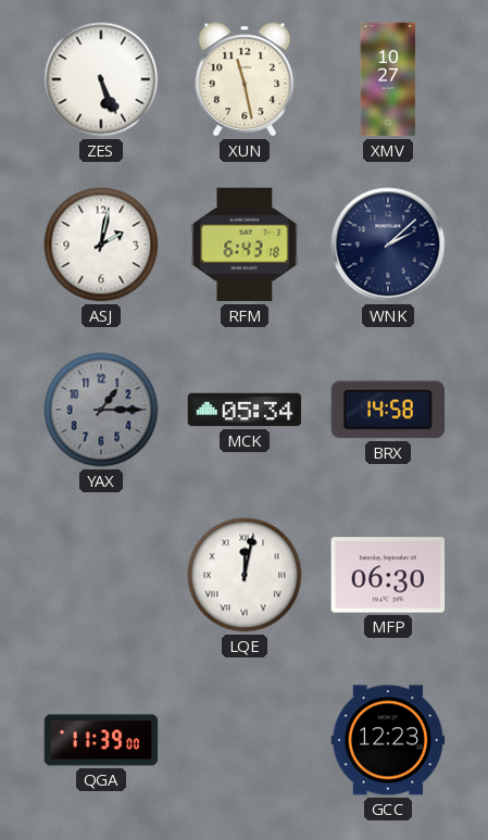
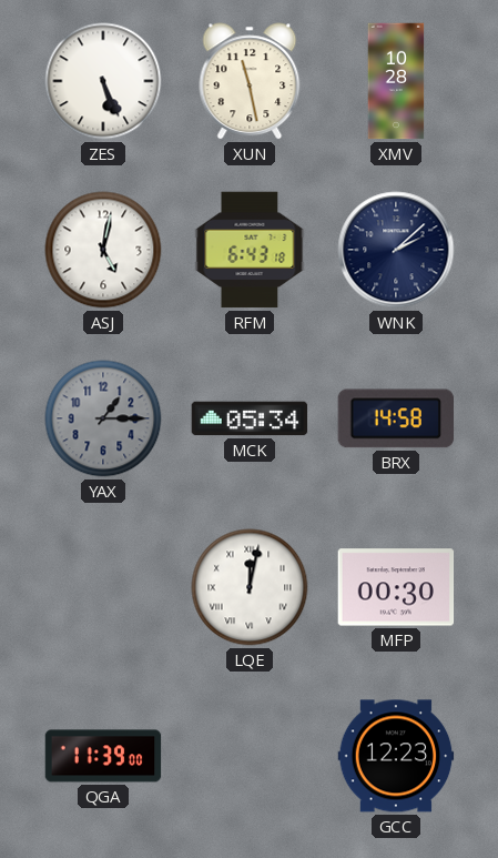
XMV: 10:27 -> 10:28 (396, 81)
ASJ: 2:02 -> 5:02 (103, 250)
MFP: 06:30 -> 00:30 (396, 587)
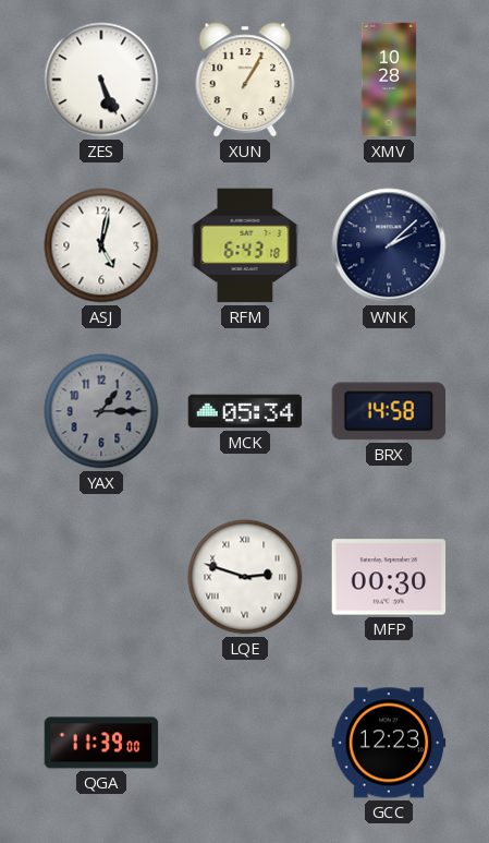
XUN: 11:28 -> 1:05 (245, 80)
LQE: 12:02 -> 2:48 (245, 577)
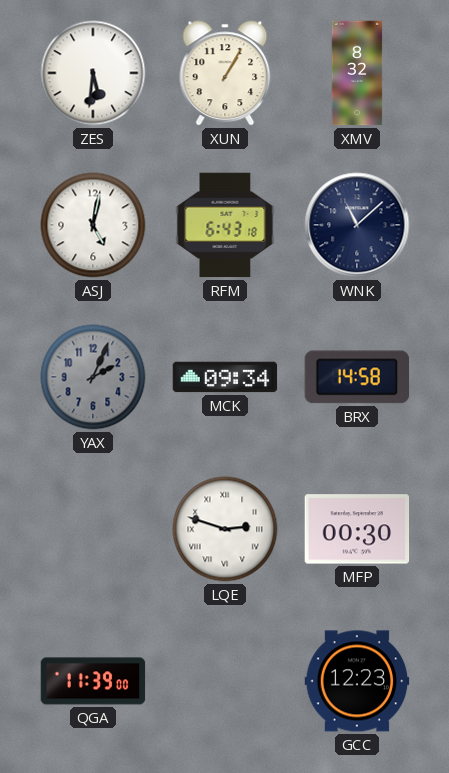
ZES: 5:26 -> 5:31 (93, 73)
XMV: 10:28 -> 8:32 (357, 73)
WNK: 2:08 -> 11:08 (357, 225)
YAX: 1:15 -> 2:04 (93, 377)
MCK: 05:34 -> 09:34 (225, 377)
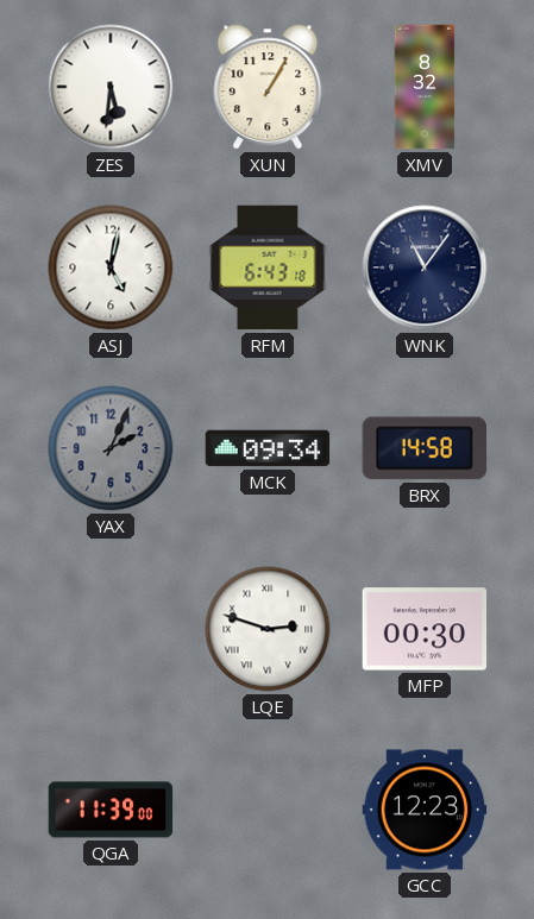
WNK: 11:08 -> 11:06 (425, 267)
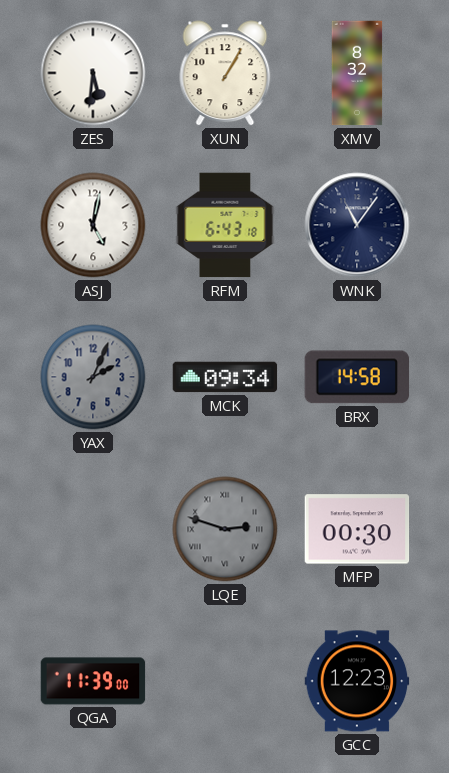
LQE dial: white -> grey (225, 529)
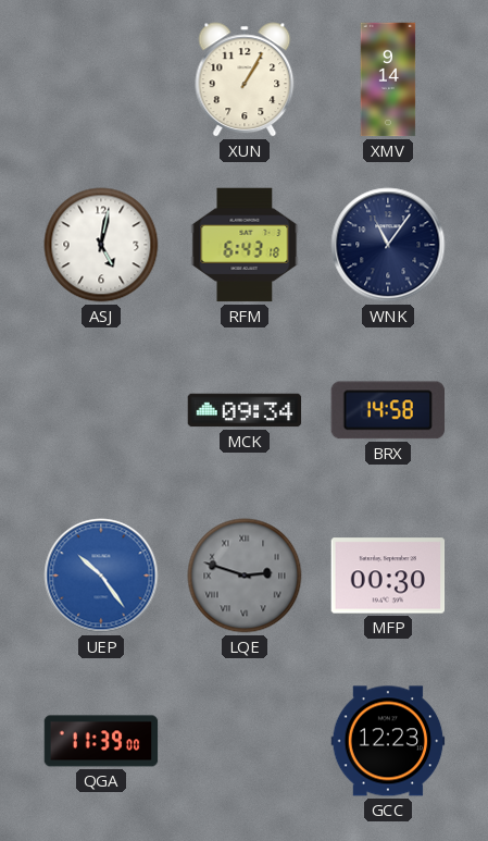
ZES: 5:31 -> none (93, 73)
XMV: 8:32 -> 9:14 (388, 79)
YAX: 2:04 -> none (93, 377)
UEP: none -> 10:24 (101, 576)
